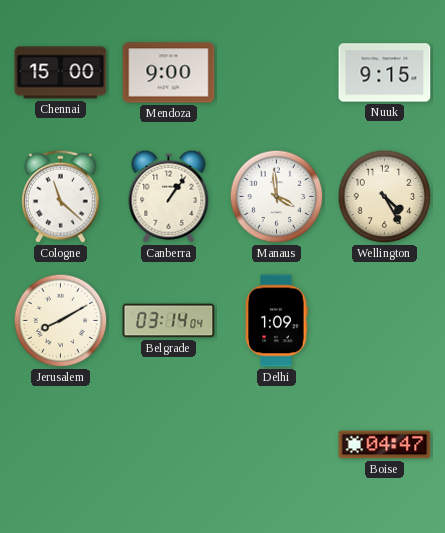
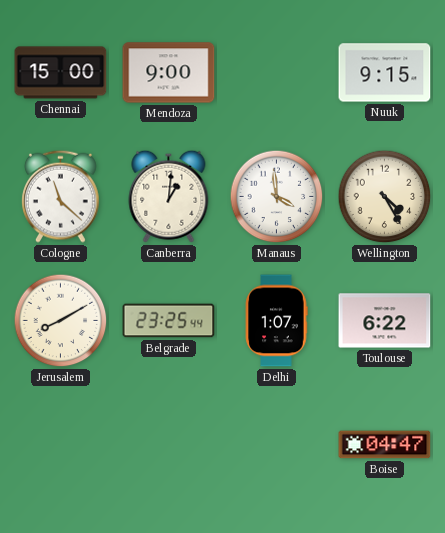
Canberra: 1:06 -> 1:01 (169, 196)
Belgrade: 03:14 -> 23:25 (169, 321)
Delhi: 1:09 -> 1:07 (276, 321)
Toulouse: none -> 6:22 (385, 321)
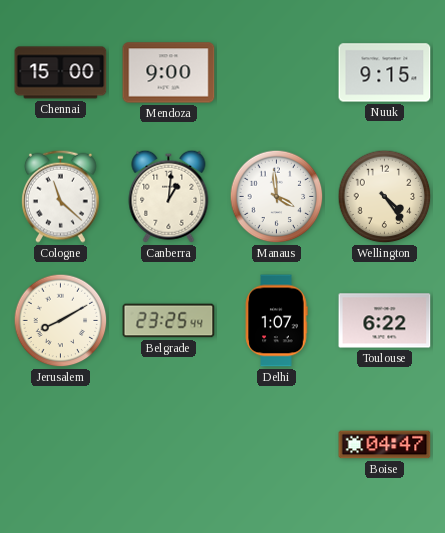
Wellington: 4:25 -> 4:24 (385, 197)
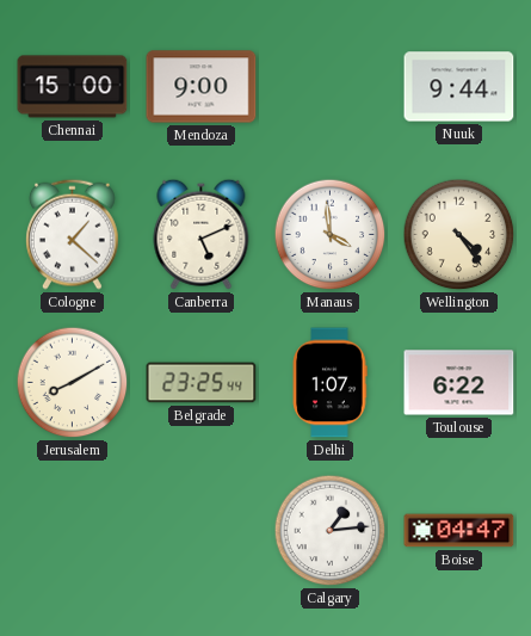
Nuuk: 9:15 -> 9:44 (459, 87)
Cologne: 11:22 -> 1:22 (72, 234)
Canberra: 1:01 -> 5:11 (202, 234)
Calgary: none -> 1:14 (331, 531)
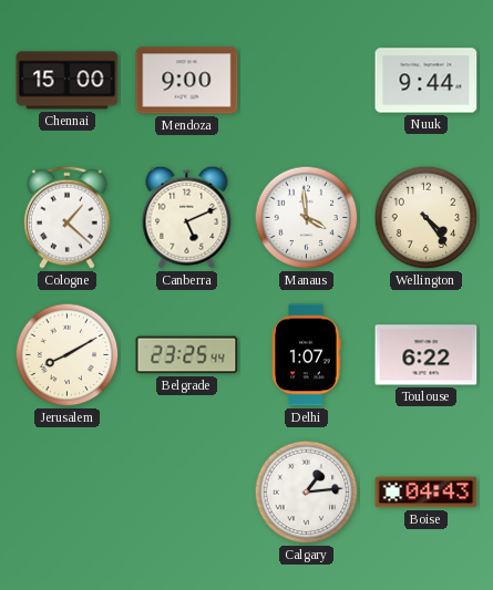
Boise: 04:47 -> 04:43 (427, 493)
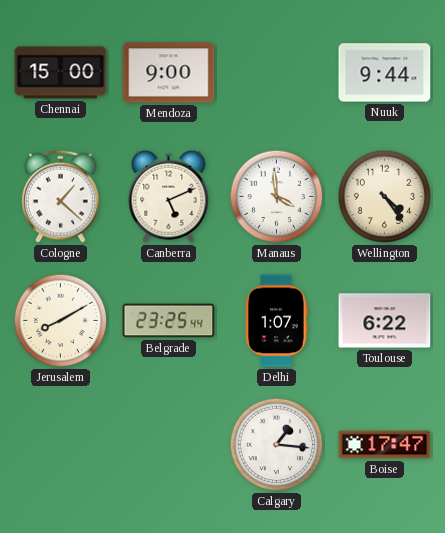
Calgary: 1:14 -> 1:16 (277, 445)
Boise: 04:43 -> 17:47 (385, 445)
